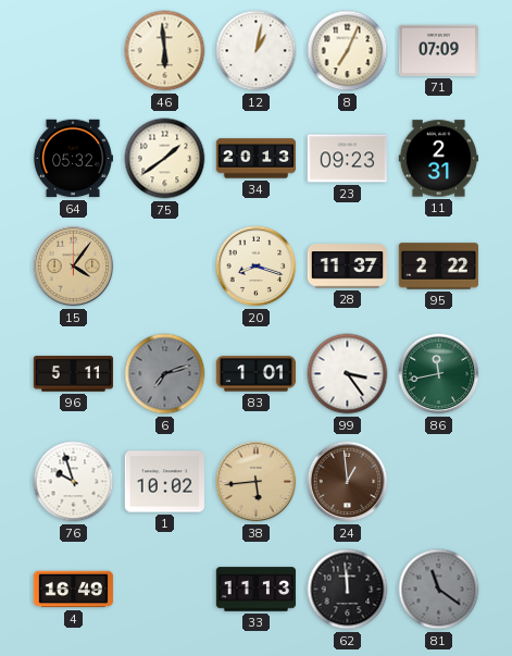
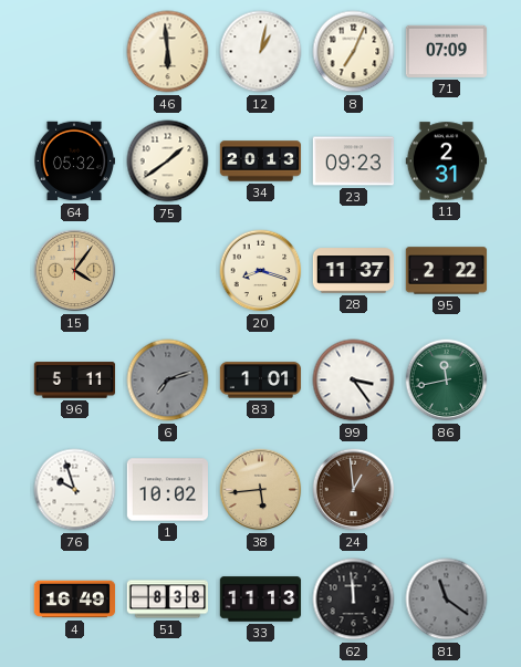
51: none -> 8:38 (168, 600)
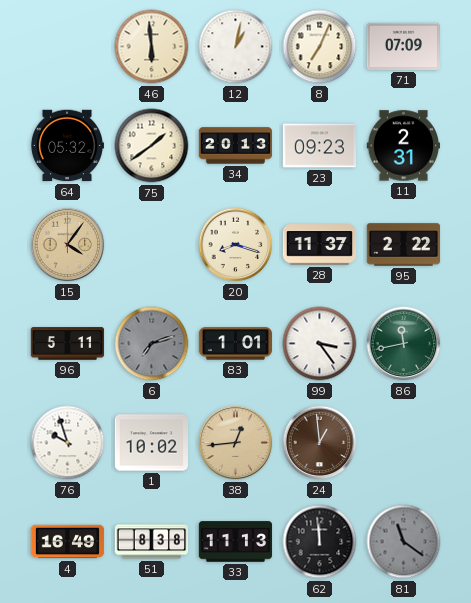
38: 5:44 -> 12:44 (236, 443)
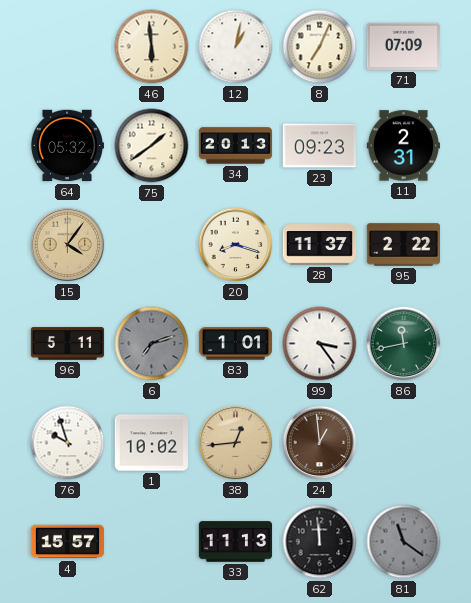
4: 16:49 -> 15:57 (68, 542)
51: 8:38 -> none (152, 542)
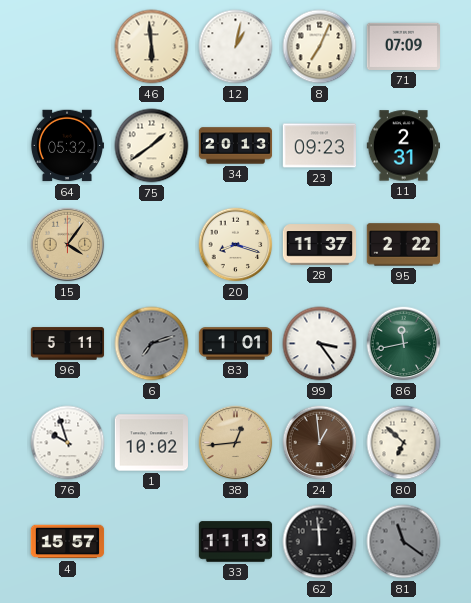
80: none -> 6:52 (404, 443)
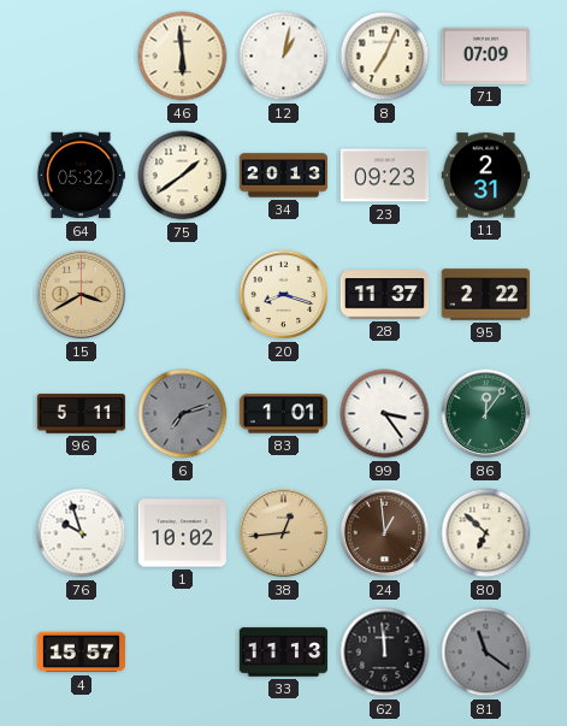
15: 4:06 -> 3:40 (82, 295)
86: 11:43 -> 12:06 (486, 414)
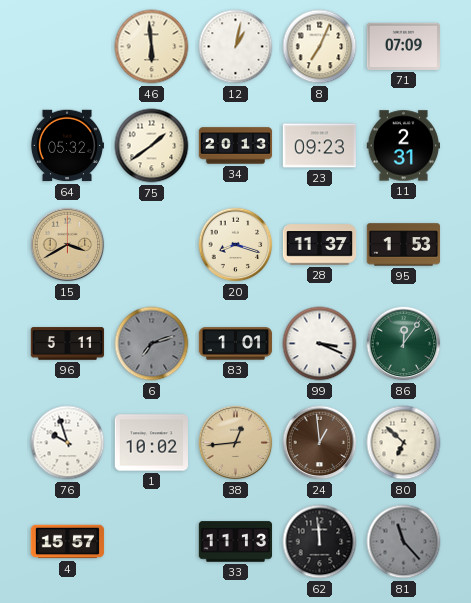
95: 2:22 -> 1:53 (404, 245)
99: 3:24 -> 3:19 (320, 344)
81: 11:21 -> 11:23 (404, 542)
